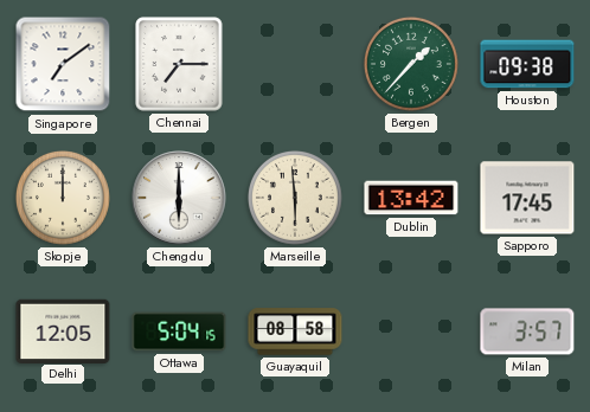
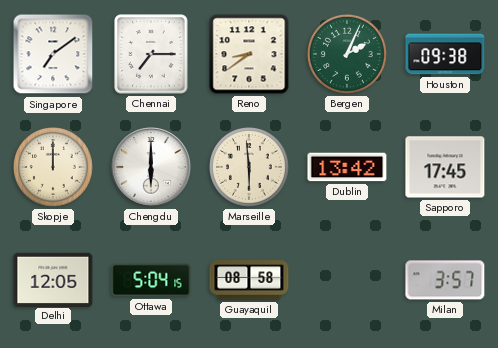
Reno: none -> 8:39 (249, 54)
Bergen: 1:37 -> 2:04 (347, 54)
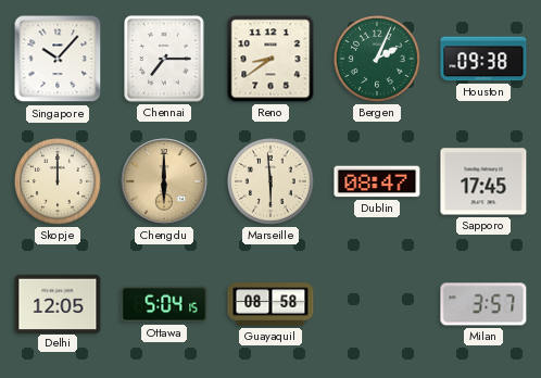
Singapore: 7:09 -> 10:07 (58, 59)
Chengdu dial: white -> champagne (164, 181)
Dublin: 13:42 -> 08:47 (377, 181)
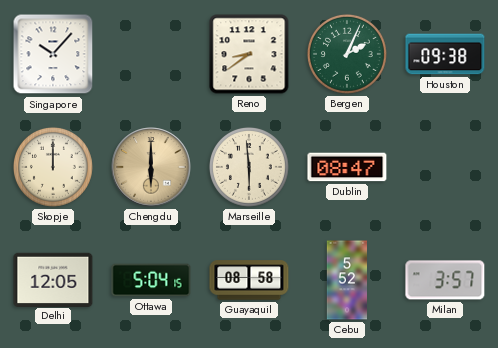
Chennai: 7:15 -> none (164, 59)
Sapporo: 17:45 -> none (483, 181)
Cebu: none -> 5:52 (346, 280)
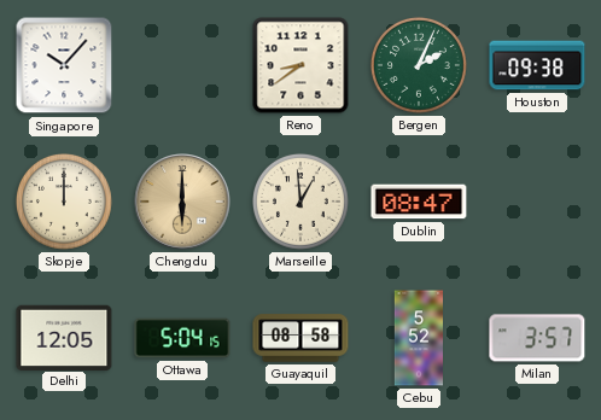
Marseille: 5:59 -> 12:59 (300, 202)
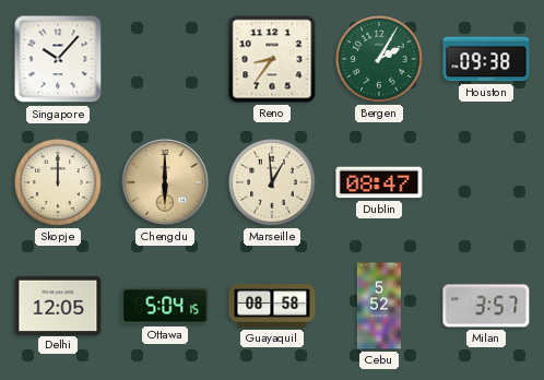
Reno: 8:39 -> 8:36 (272, 59)
Bergen: 2:04 -> 2:05 (379, 59)
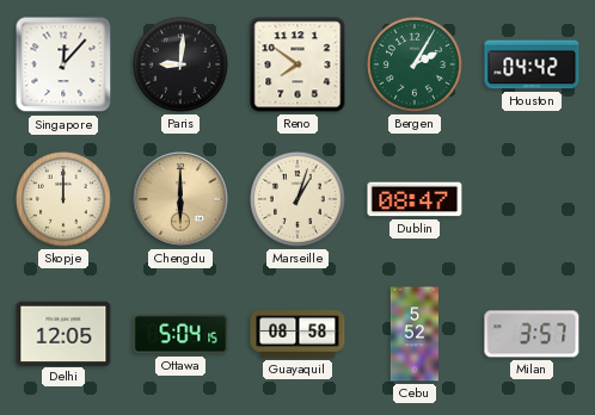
Singapore: 10:07 -> 12:07 (63, 64)
Paris: none -> 9:01 (180, 64)
Reno: 8:36 -> 7:51 (297, 64)
Houston: 09:38 -> 04:42 (532, 64)
Marseille: 12:59 -> 1:03 (297, 199)
